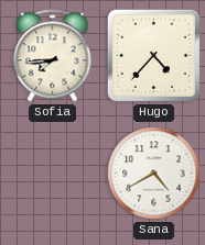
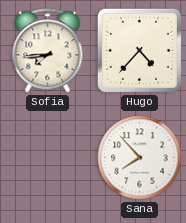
Sana: 4:40 -> 7:53 (140, 158)
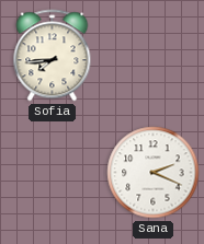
Hugo: 4:37 -> none (139, 50)
Sana: 7:53 -> 2:19 (154, 173)
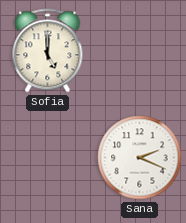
Sofia: 7:44 -> 5:00 (48, 51)
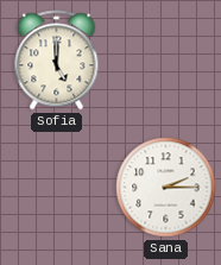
Sana: 2:19 -> 2:15 (166, 188)
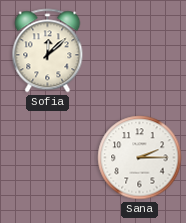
Sofia: 5:00 -> 12:08 (48, 51)
